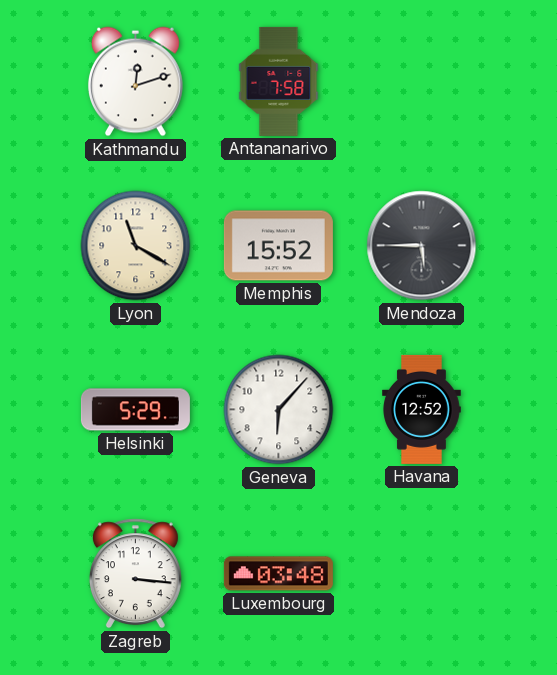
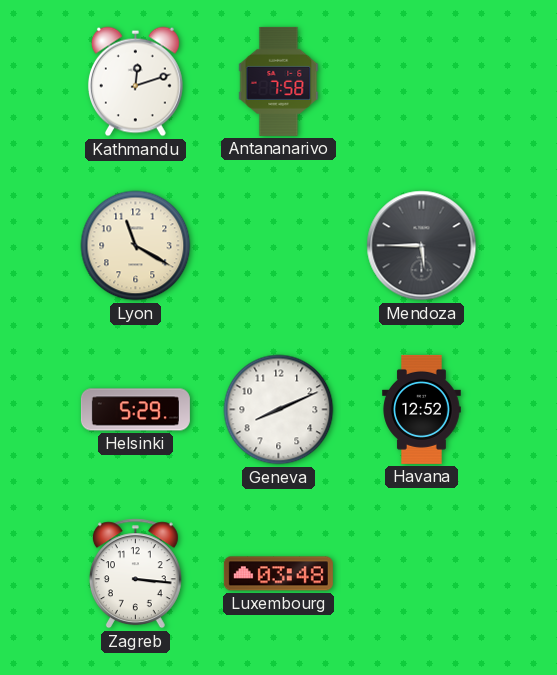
Memphis: 15:52 -> none (278, 246)
Geneva: 6:07 -> 8:11 (279, 410)
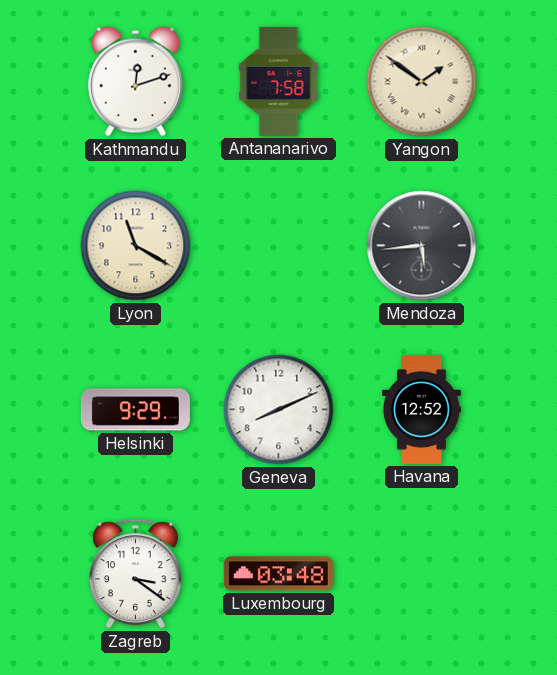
Yangon: none -> 1:51 (422, 82)
Mendoza: 5:45 -> 5:44 (422, 246)
Helsinki: 5:29 -> 9:29 (135, 410)
Zagreb: 3:16 -> 3:21 (135, 574)
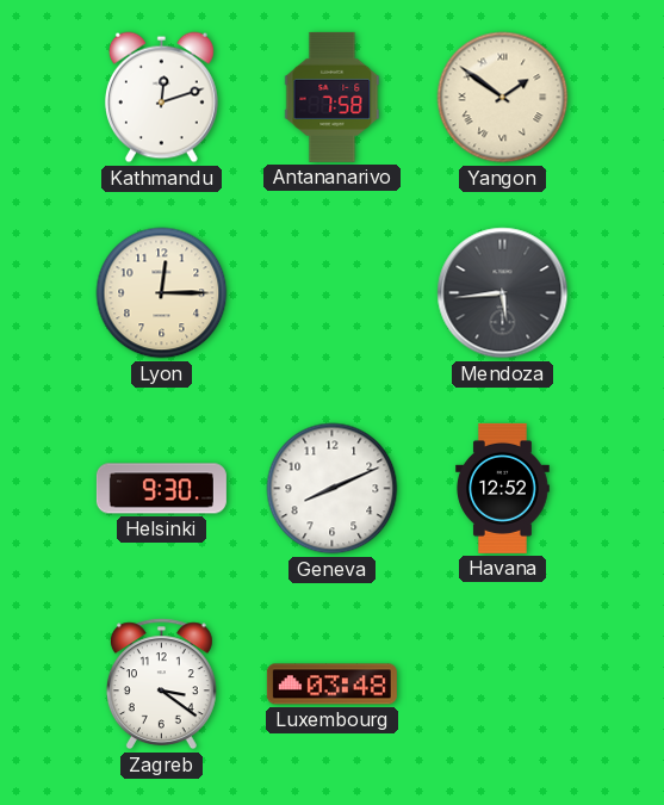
Lyon: 11:20 -> 12:15 (162, 293)
Helsinki: 9:29 -> 9:30 (161, 489)
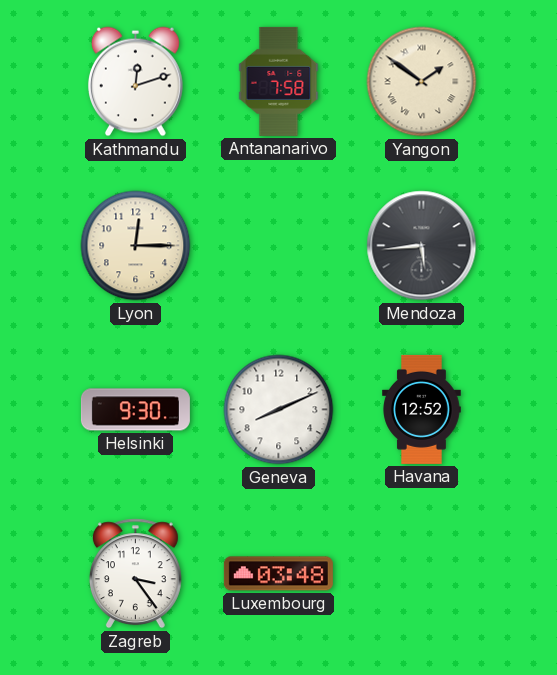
Zagreb: 3:21 -> 3:24 (135, 574)
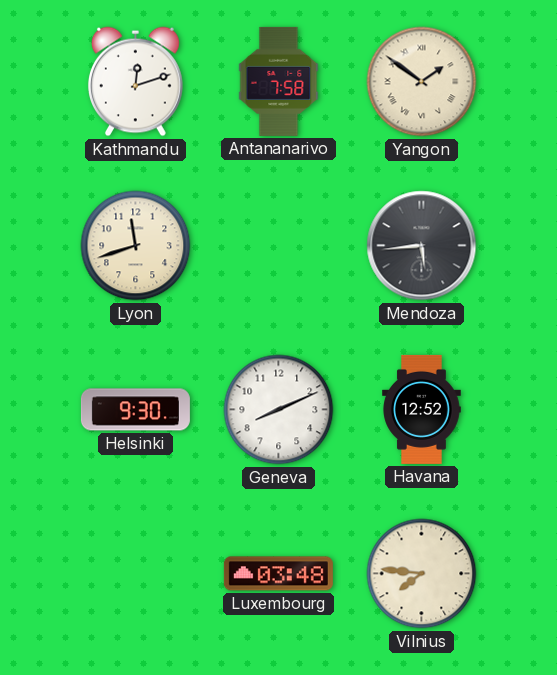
Lyon: 12:15 -> 11:42 (136, 246)
Zagreb: 3:24 -> none (135, 574)
Vilnius: none -> 7:46 (422, 574)
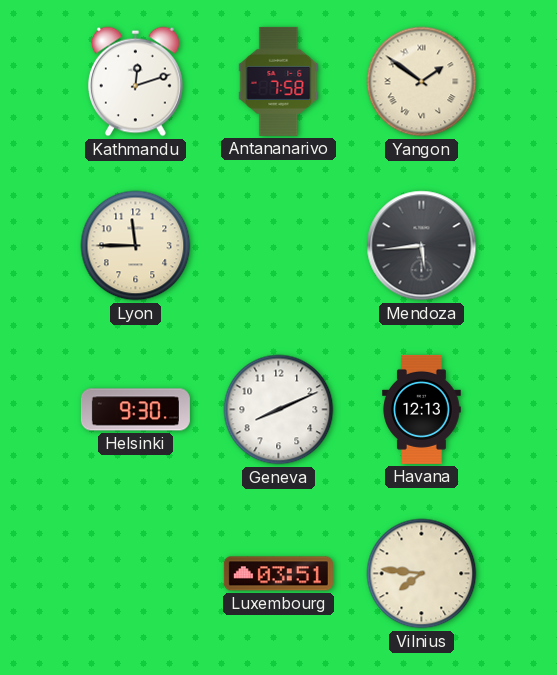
Lyon: 11:42 -> 11:45 (136, 246)
Havana: 12:52 -> 12:13 (422, 409)
Luxembourg: 03:48 -> 03:51 (278, 574)
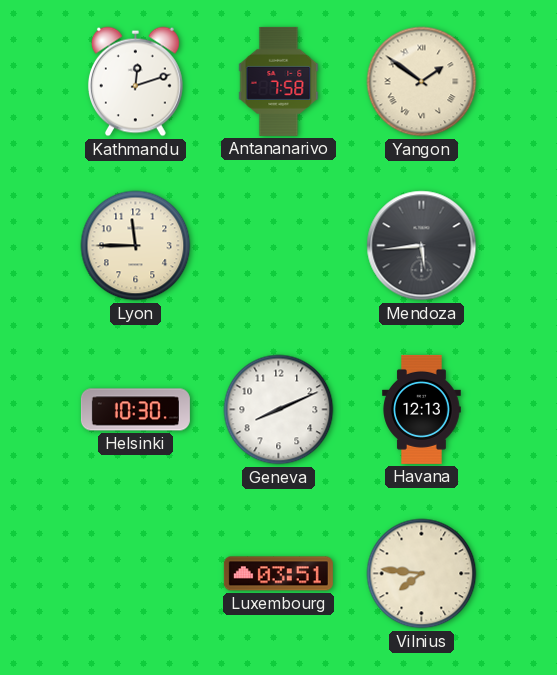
Helsinki: 9:30 -> 10:30 (135, 410)
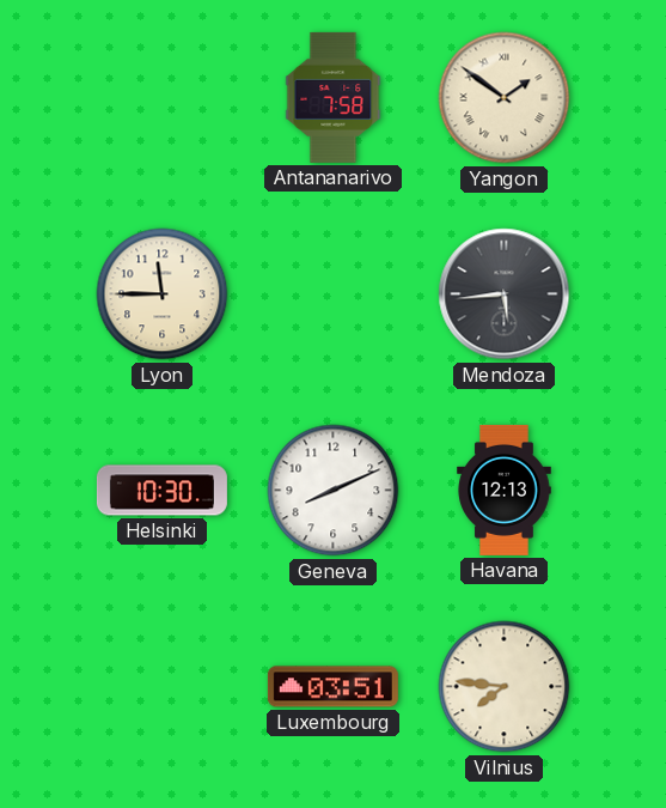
Kathmandu: 12:12 -> none (135, 82)
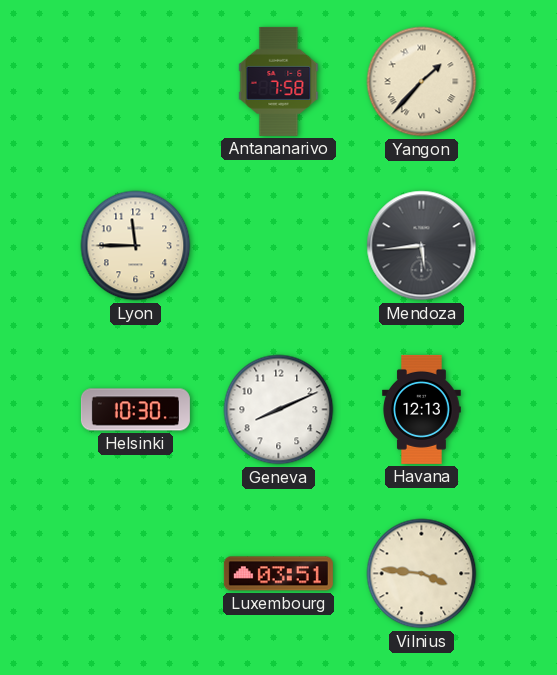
Yangon: 1:51 -> 1:37 (422, 82)
Vilnius: 7:46 -> 3:46 (422, 574)
